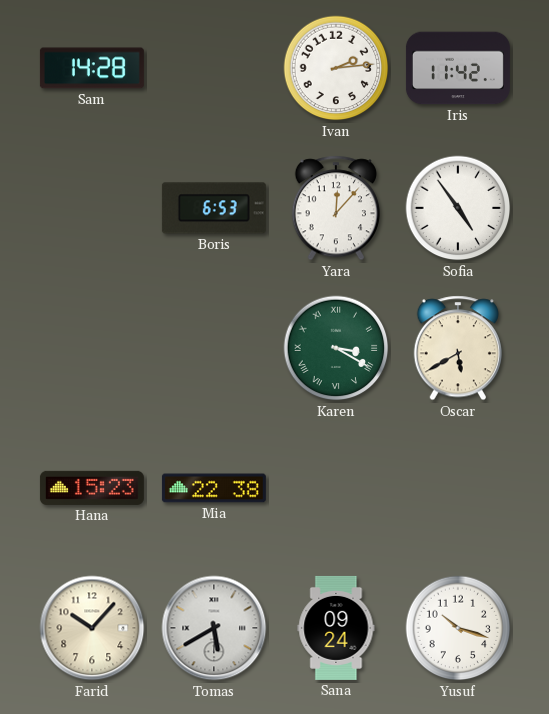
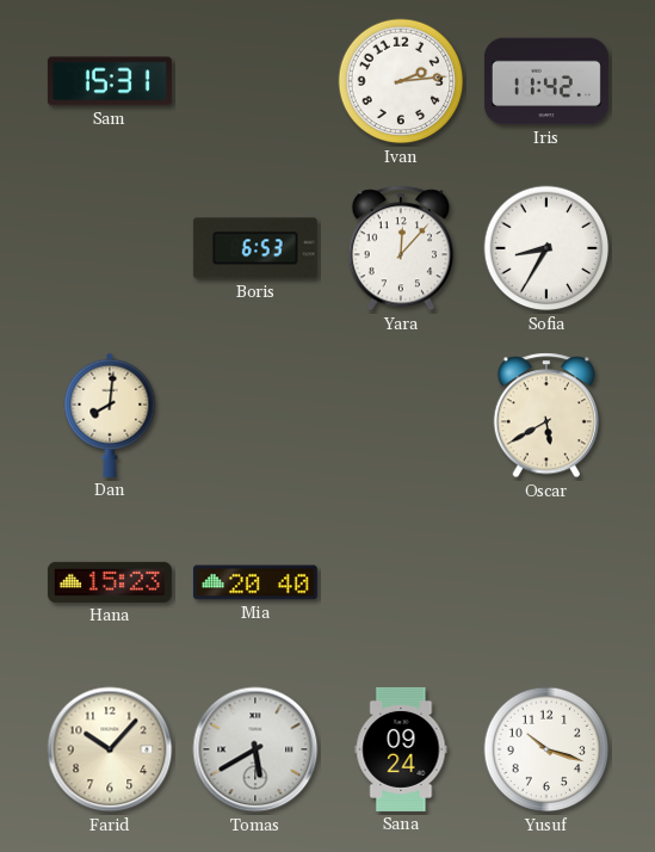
Sam: 14:28 -> 15:31 (110, 81)
Sofia: 4:54 -> 8:35 (546, 248)
Dan: none -> 8:01 (110, 415)
Karen: 3:20 -> none (336, 348)
Mia: 22:38 -> 20:40 (255, 582)
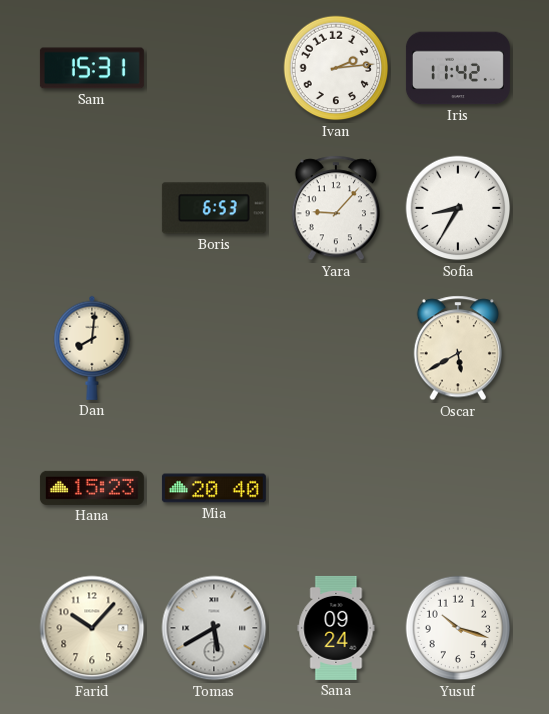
Yara: 12:07 -> 9:07 (335, 208)
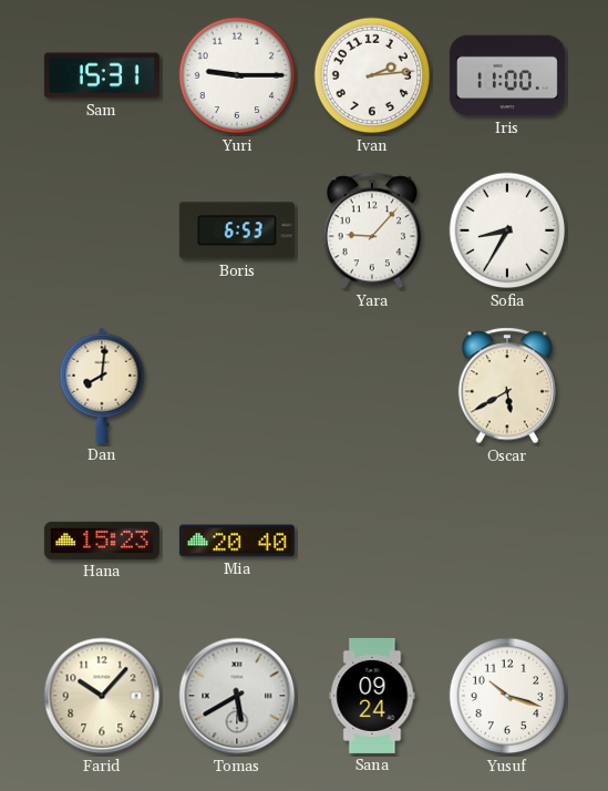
Yuri: none -> 9:15 (237, 75)
Iris: 11:42 -> 11:00 (507, 75)
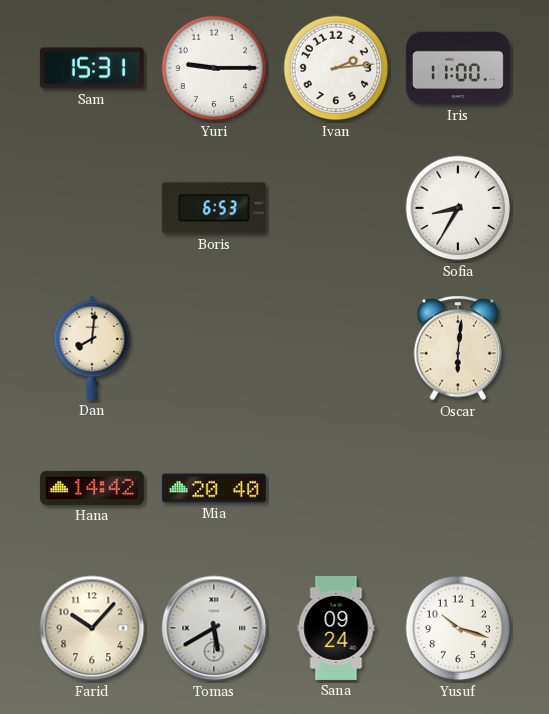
Yara: 9:07 -> none (371, 230)
Oscar: 5:40 -> 6:01 (457, 348)
Hana: 15:23 -> 14:42 (92, 488)
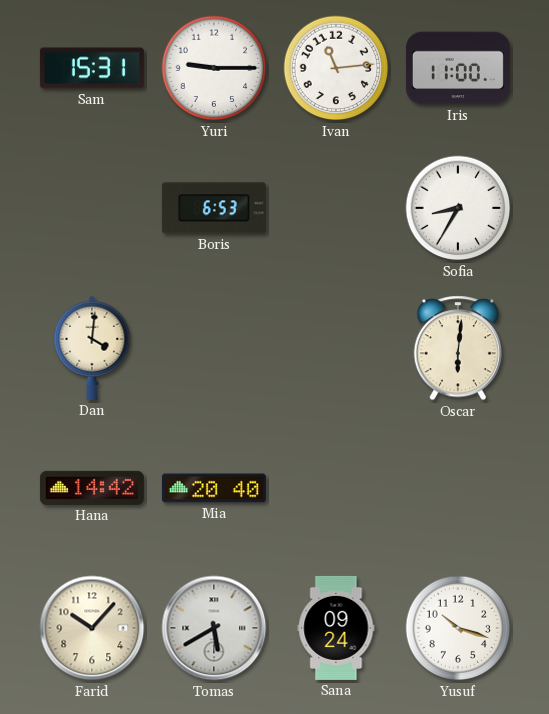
Ivan: 2:14 -> 11:14 (336, 68)
Dan: 8:01 -> 4:01 (92, 348)
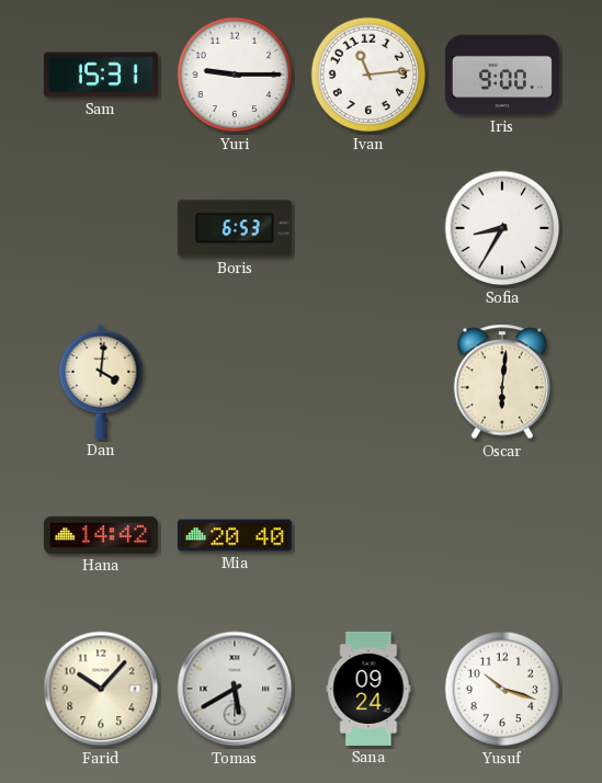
Iris: 11:00 -> 9:00 (502, 75)
